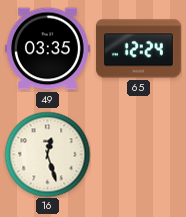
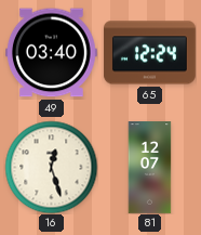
49: 03:35 -> 03:40 (52, 53)
81: none -> 12:07 (150, 168)
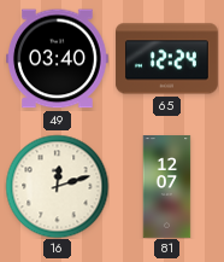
16: 12:27 -> 12:12 (57, 186)
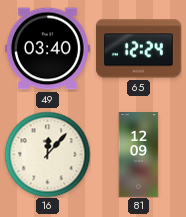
16: 12:12 -> 12:07 (47, 154)
81: 12:07 -> 12:09 (139, 155)
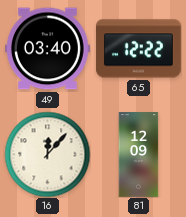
65: 12:24 -> 12:22 (139, 49)
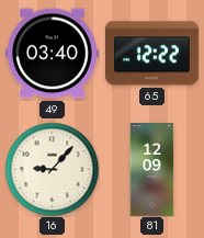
16: 12:07 -> 9:07 (52, 169)
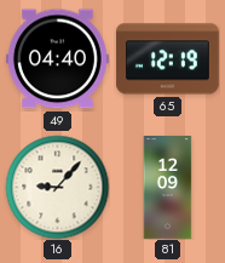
49: 03:40 -> 04:40 (58, 59)
65: 12:22 -> 12:19 (168, 59)
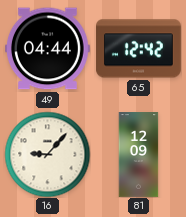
49: 04:40 -> 04:44 (48, 49)
65: 12:19 -> 12:42 (139, 49)
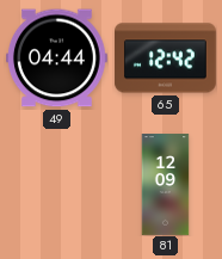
16: 9:07 -> none (47, 154)
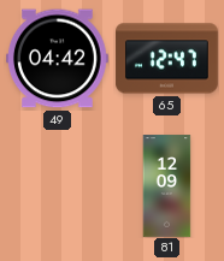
49: 04:44 -> 04:42 (58, 59)
65: 12:42 -> 12:47 (167, 59)
